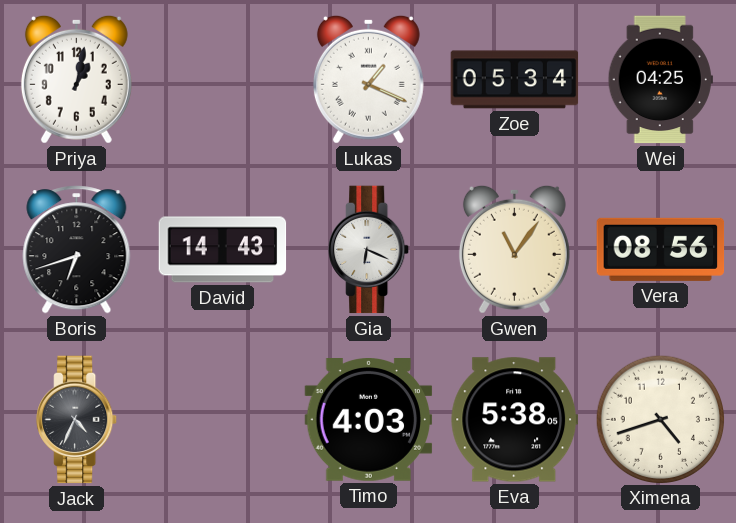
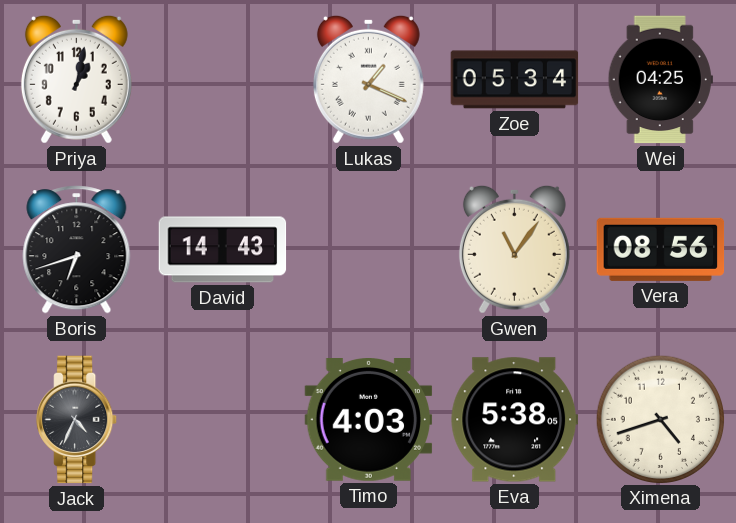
Gia: 6:19 -> none (369, 250)
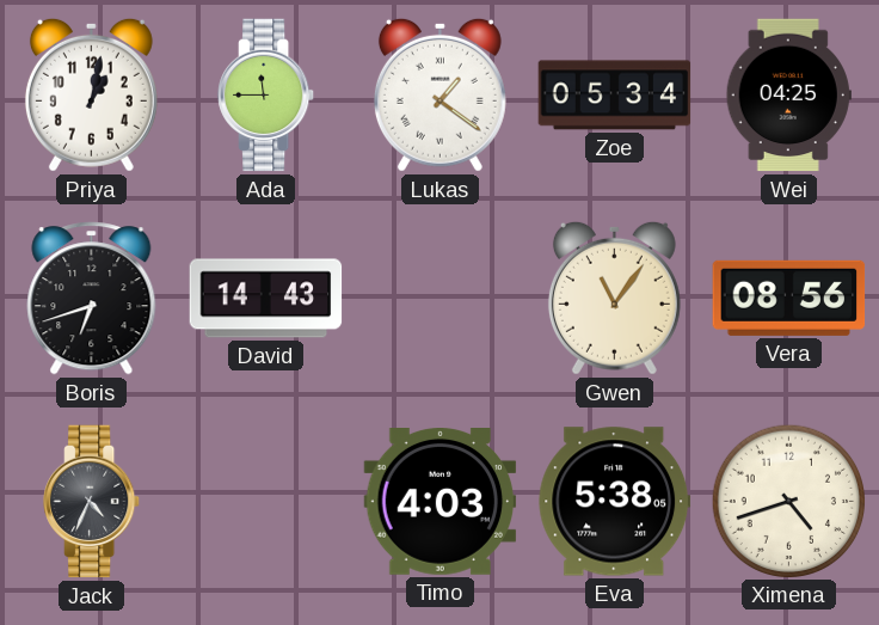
Ada: none -> 11:45 (266, 96)
Lukas: 1:19 -> 1:21 (439, 94)
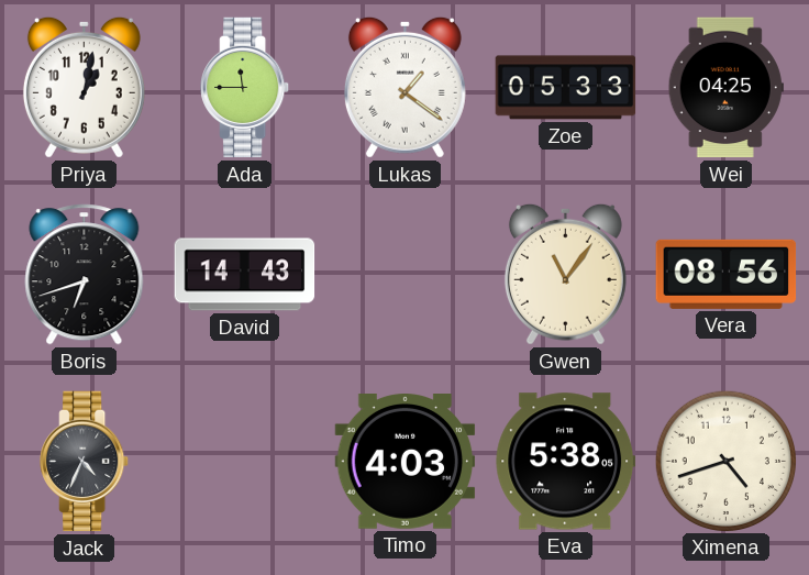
Zoe: 05:34 -> 05:33 (566, 88)
